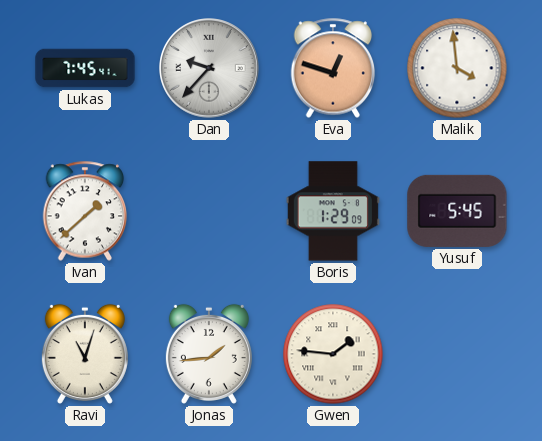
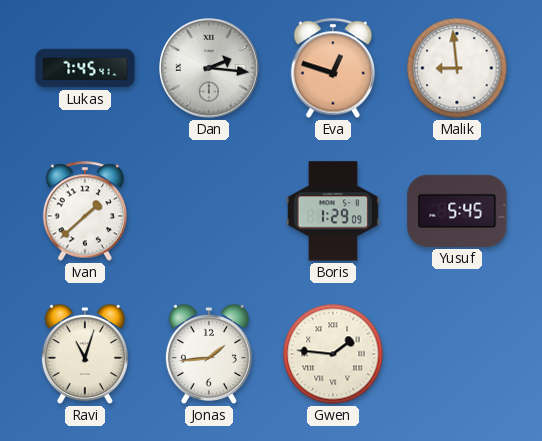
Dan: 9:37 -> 2:16 (209, 68)
Malik: 3:59 -> 8:59 (457, 68)
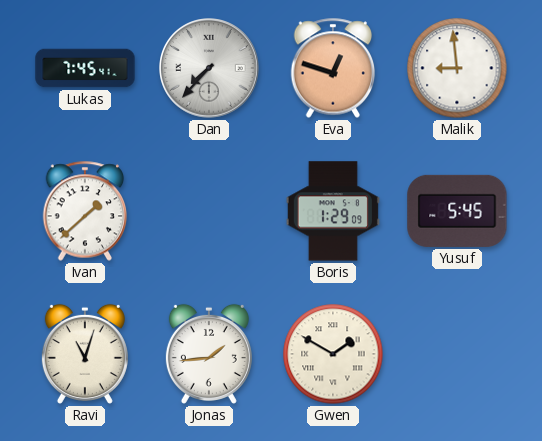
Dan: 2:16 -> 7:37 (209, 68)
Gwen: 1:46 -> 1:50 (333, 354)
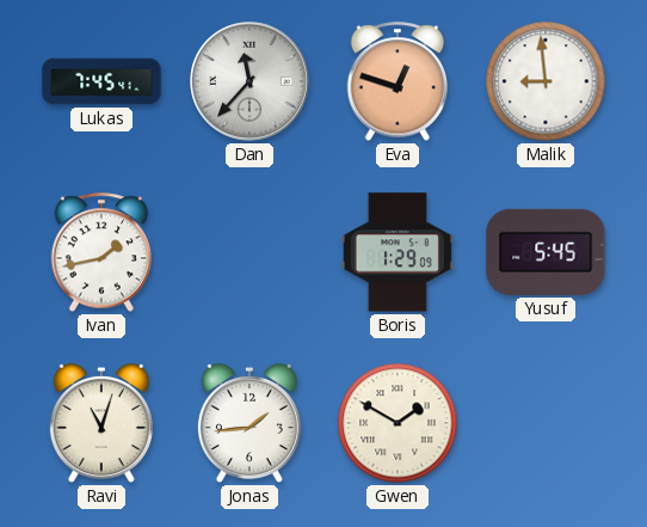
Dan: 7:37 -> 11:37 (249, 81)
Ivan: 1:38 -> 1:43 (101, 252)
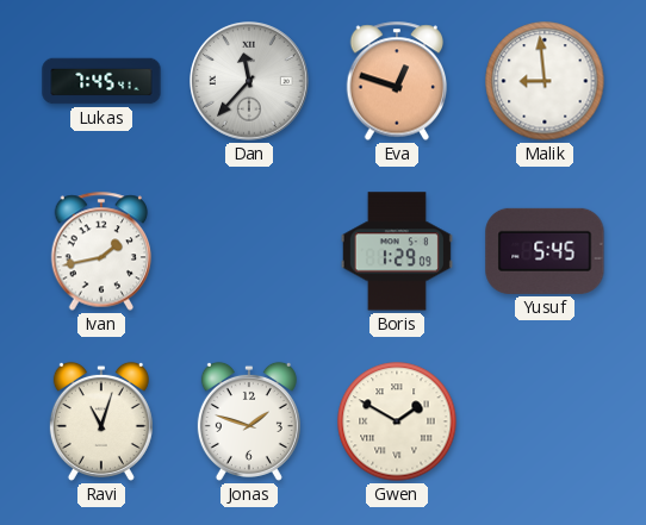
Jonas: 1:44 -> 1:48 (249, 421)
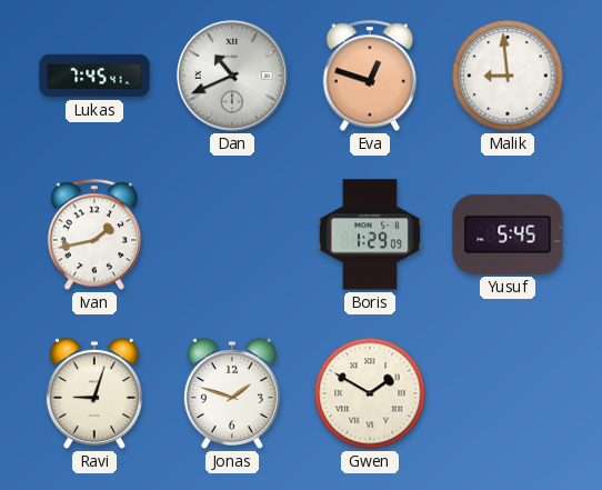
Dan: 11:37 -> 10:41 (232, 76)
Ravi: 11:03 -> 9:03 (94, 393)
